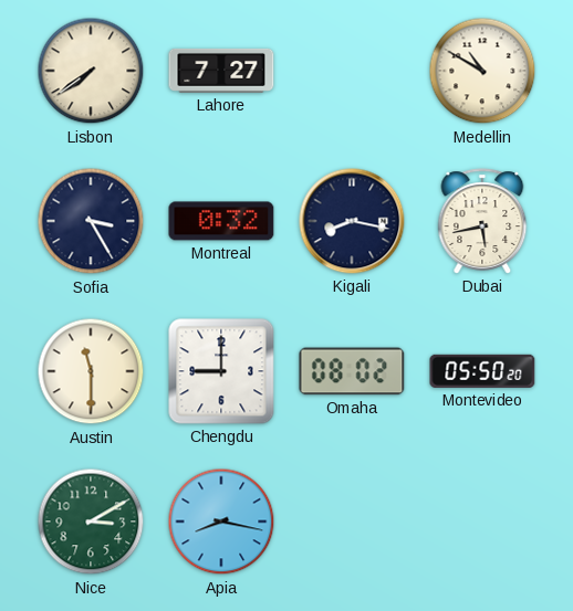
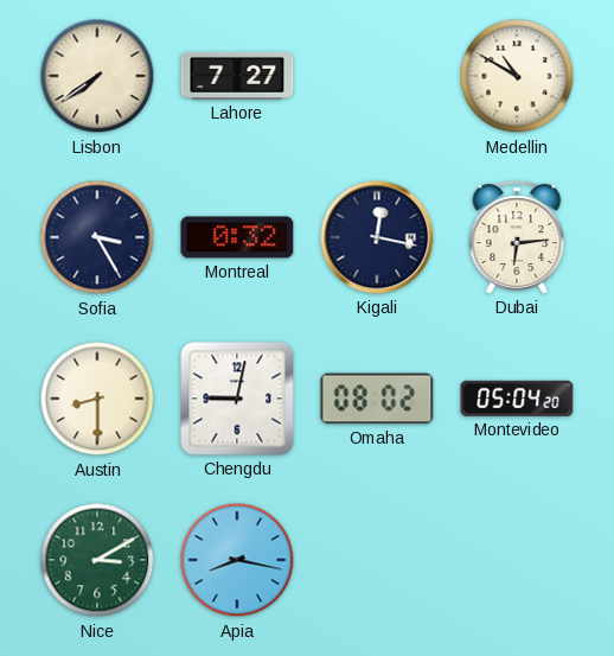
Kigali: 8:17 -> 12:17 (377, 237)
Dubai: 5:43 -> 6:14 (517, 237)
Austin: 11:30 -> 8:30 (97, 399)
Chengdu: 9:00 -> 9:02 (237, 399)
Montevideo: 05:50 -> 05:04 (517, 399)
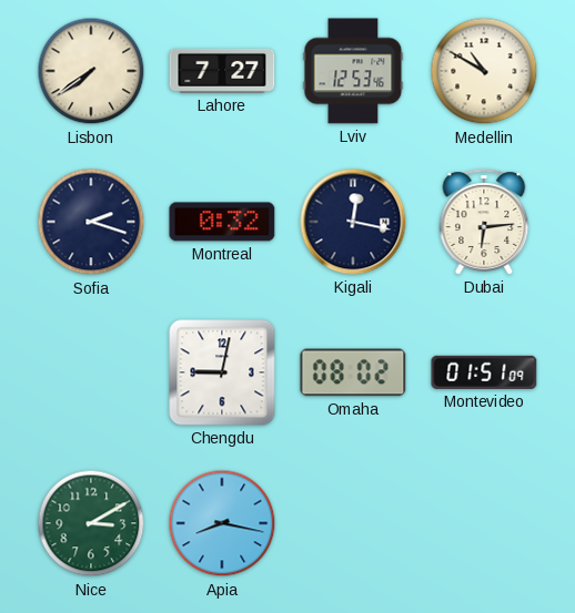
Lviv: none -> 12:53 (353, 71)
Sofia: 3:25 -> 2:18 (91, 222)
Austin: 8:30 -> none (97, 399)
Montevideo: 05:04 -> 01:51 (484, 372)
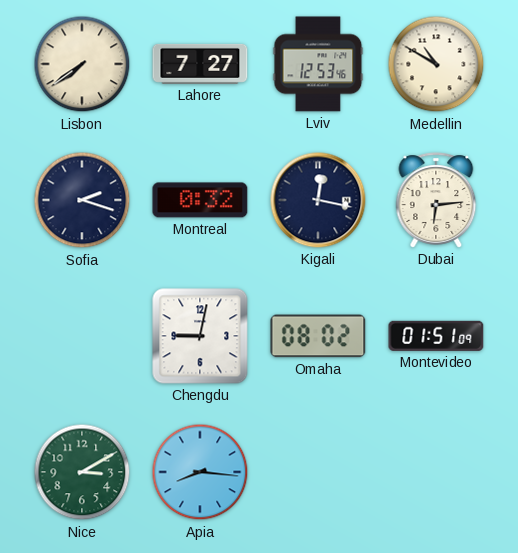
Apia: 8:17 -> 8:16 (200, 472)
